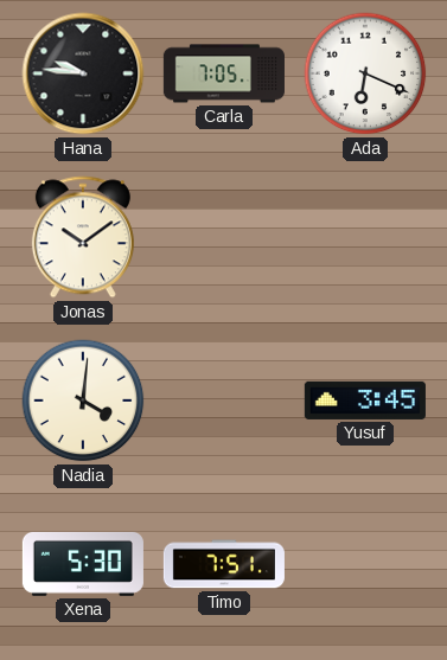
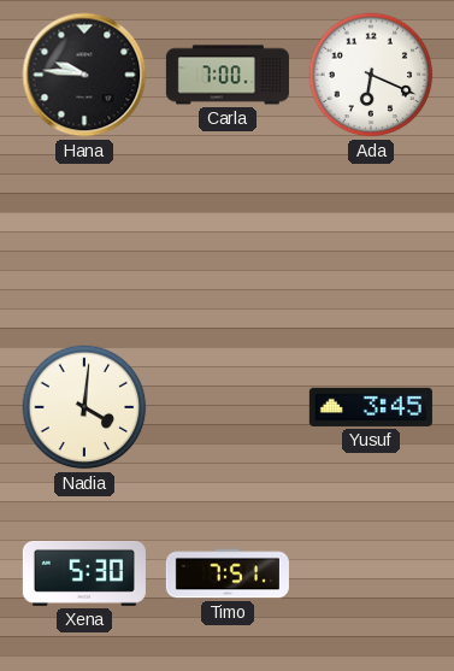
Carla: 7:05 -> 7:00 (228, 75)
Jonas: 10:09 -> none (83, 237)
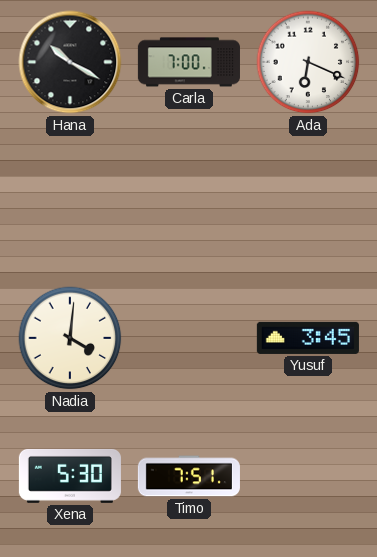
Hana: 9:46 -> 10:20 (70, 62)
